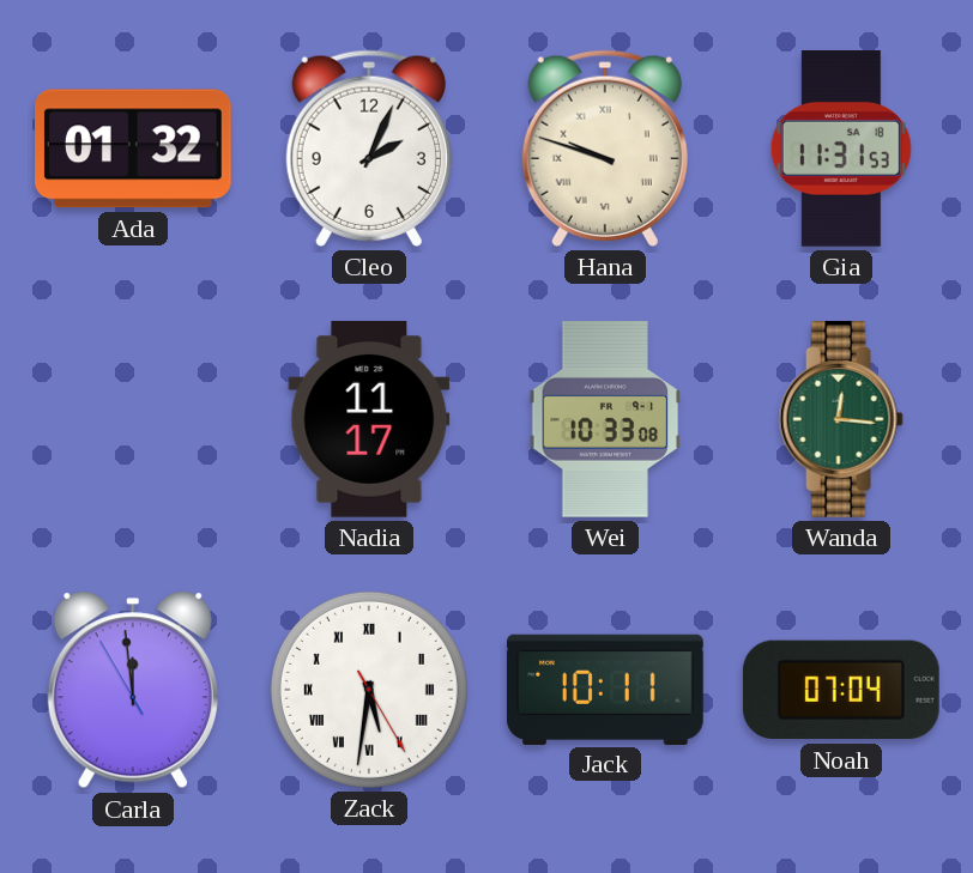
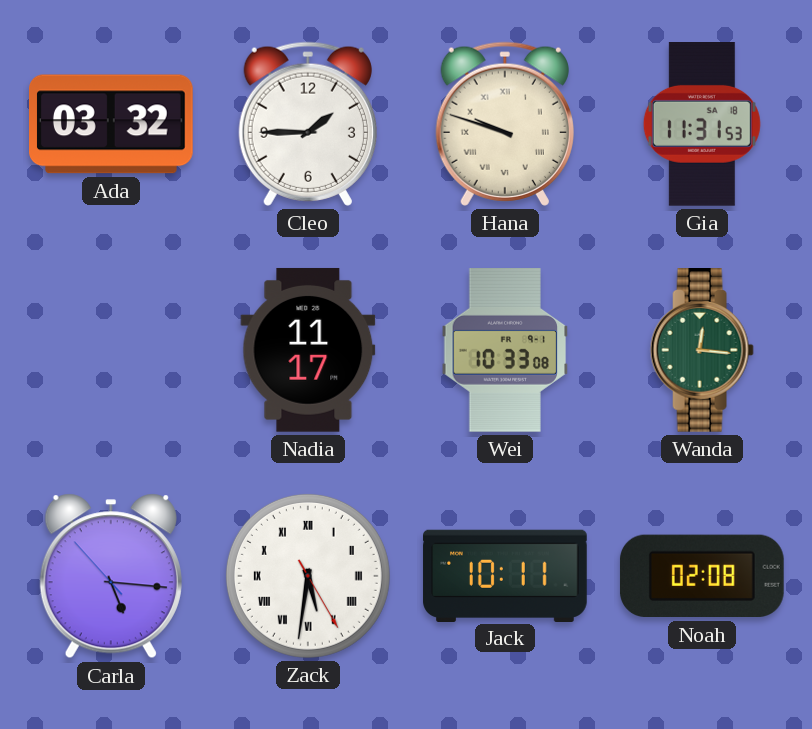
Ada: 01:32 -> 03:32 (112, 124)
Cleo: 2:04 -> 1:45 (308, 124)
Carla: 11:58 -> 5:15 (111, 576)
Noah: 07:04 -> 02:08 (702, 576)
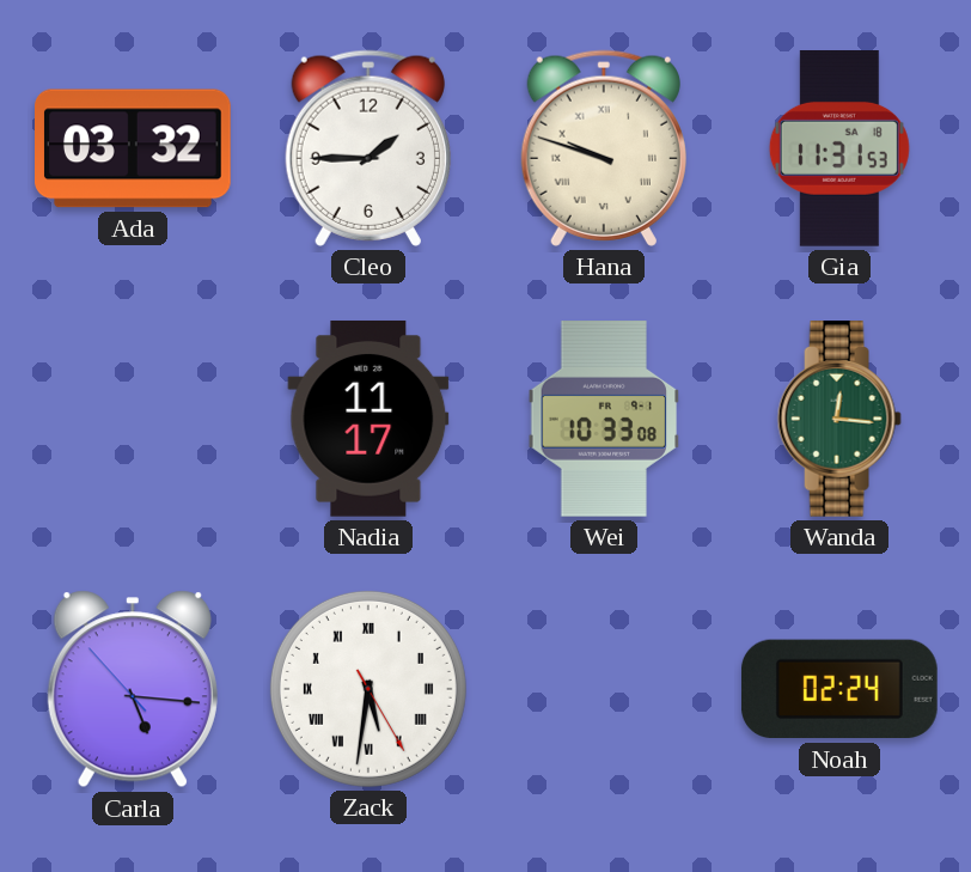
Jack: 10:11 -> none (505, 575)
Noah: 02:08 -> 02:24 (839, 689)
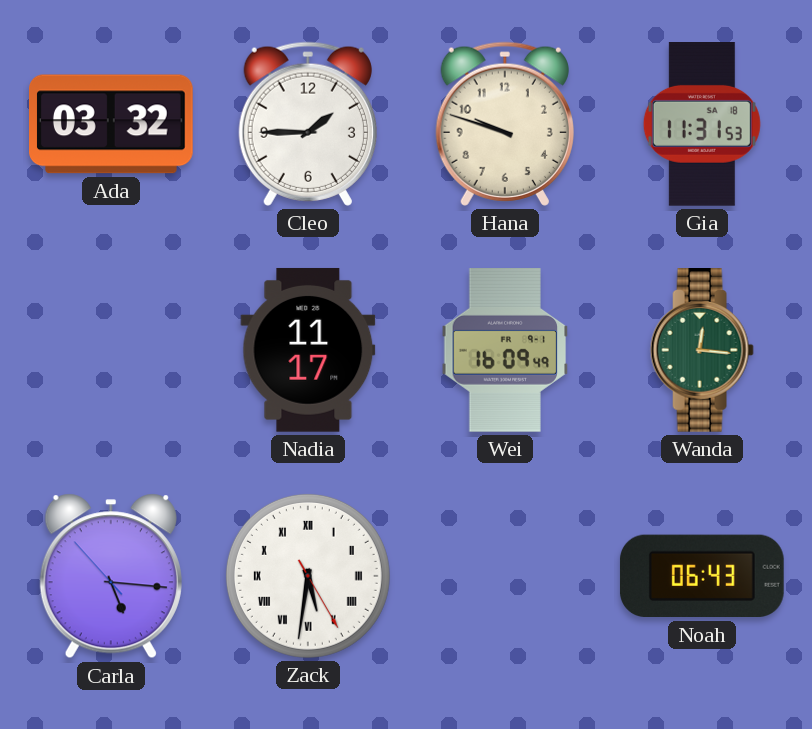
Hana numerals: Roman -> Arabic (505, 124)
Wei: 10:33 -> 16:09 (505, 351)
Noah: 02:24 -> 06:43 (702, 576)
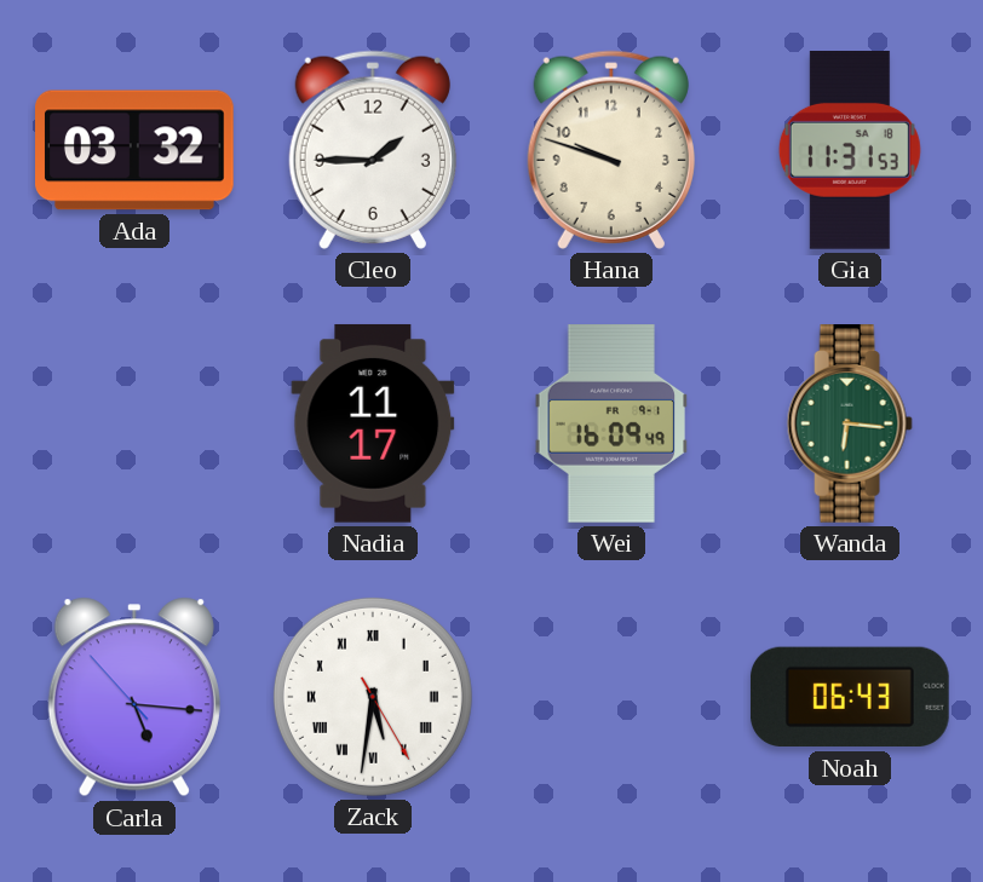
Wanda: 12:16 -> 6:16 (850, 425)
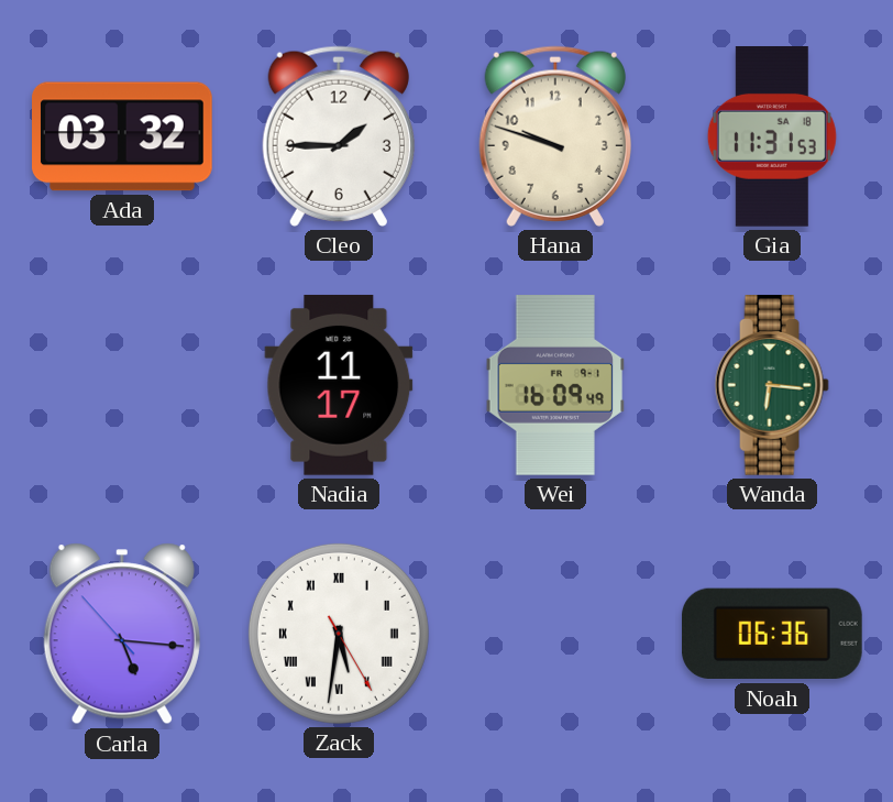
Noah: 06:43 -> 06:36 (772, 634)
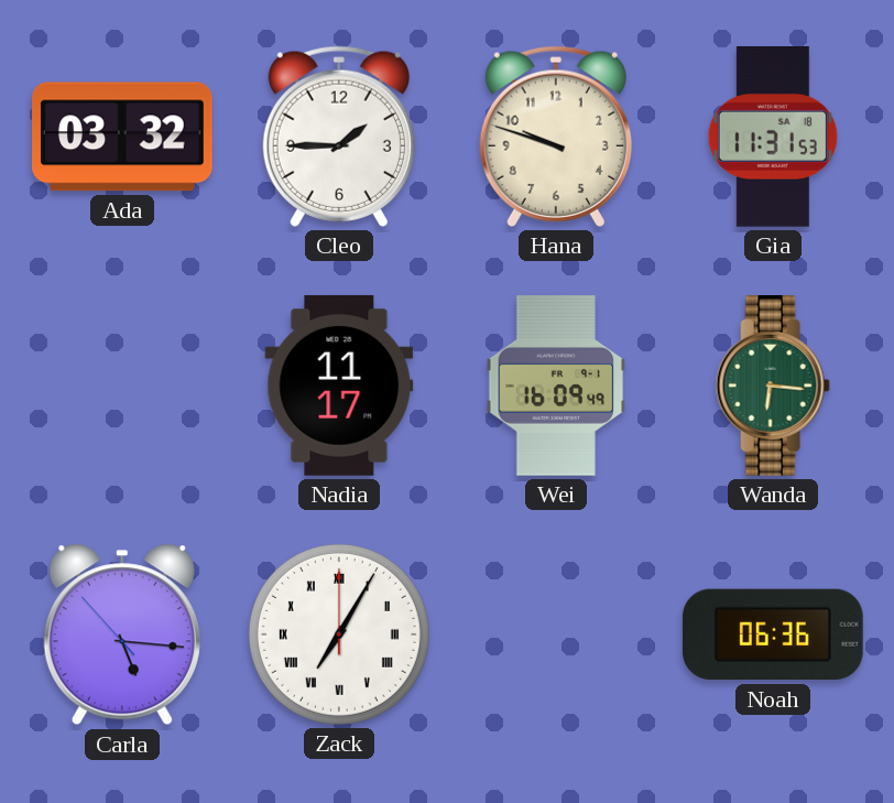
Zack: 5:31 -> 7:05 (339, 634)
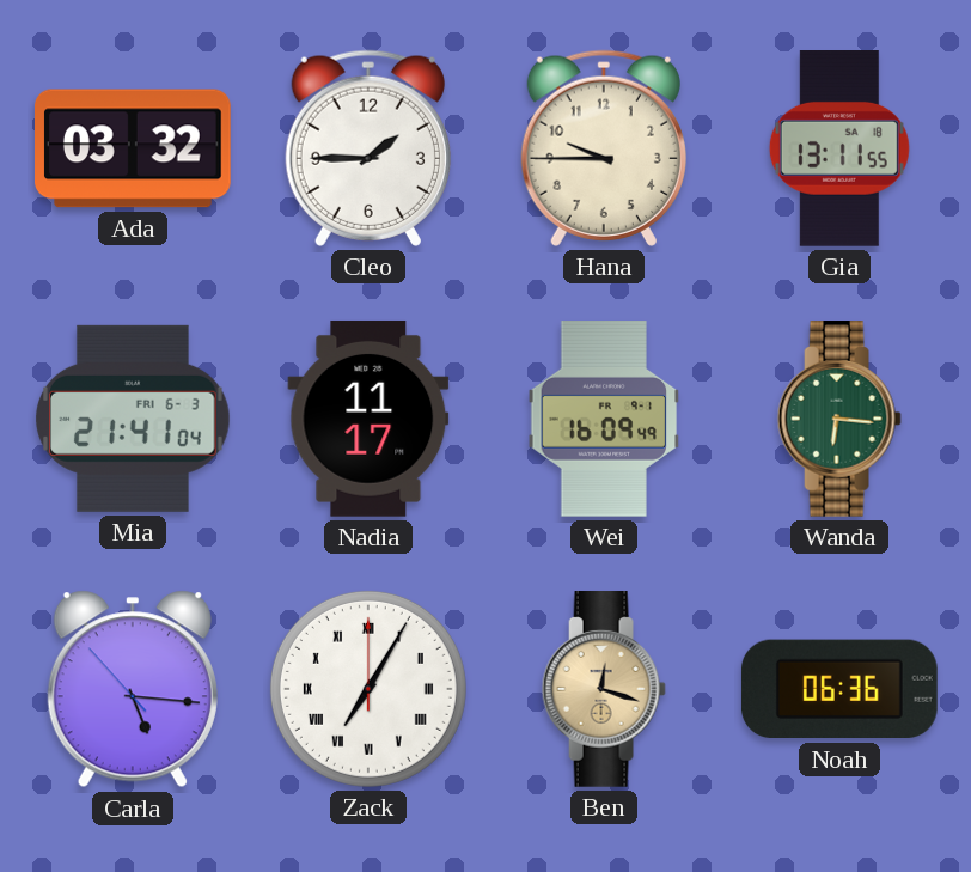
Hana: 9:48 -> 9:45 (604, 148)
Gia: 11:31 -> 13:11 (839, 150)
Mia: none -> 21:41 (133, 419)
Ben: none -> 12:18 (604, 690)
